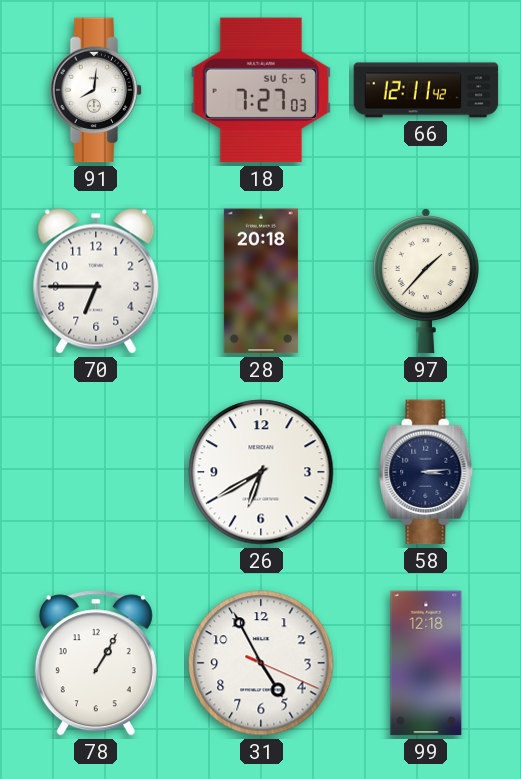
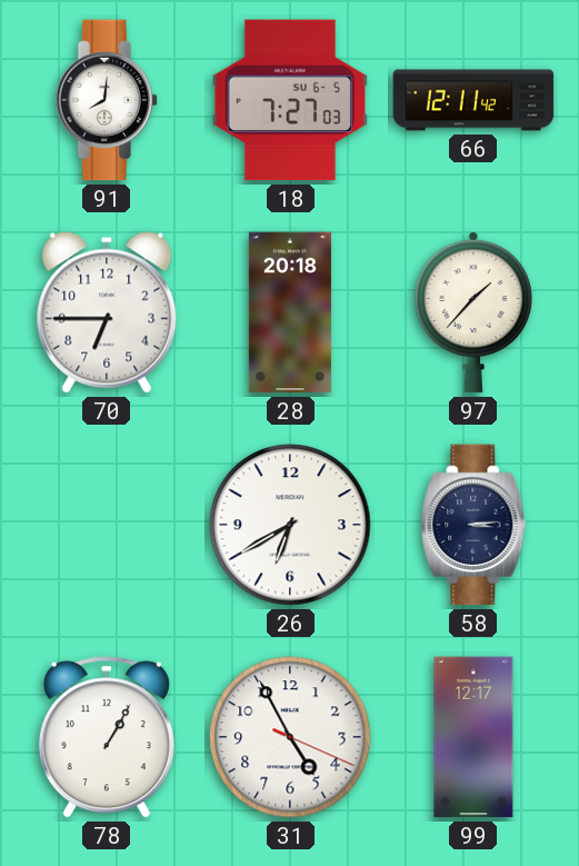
99: 12:18 -> 12:17 (473, 737)
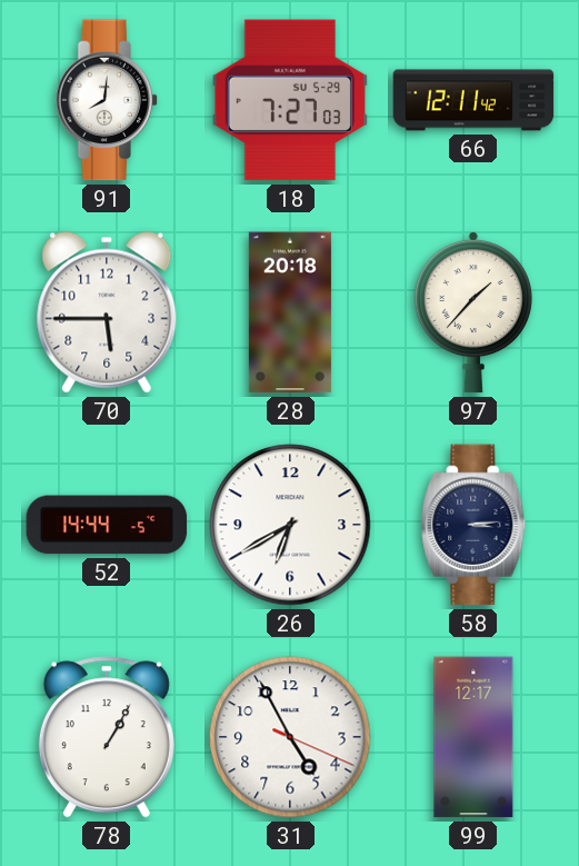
18 date: SU 6-5 -> SU 5-29 (290, 100)
70: 6:45 -> 5:45 (107, 312)
52: none -> 14:44 (107, 525)
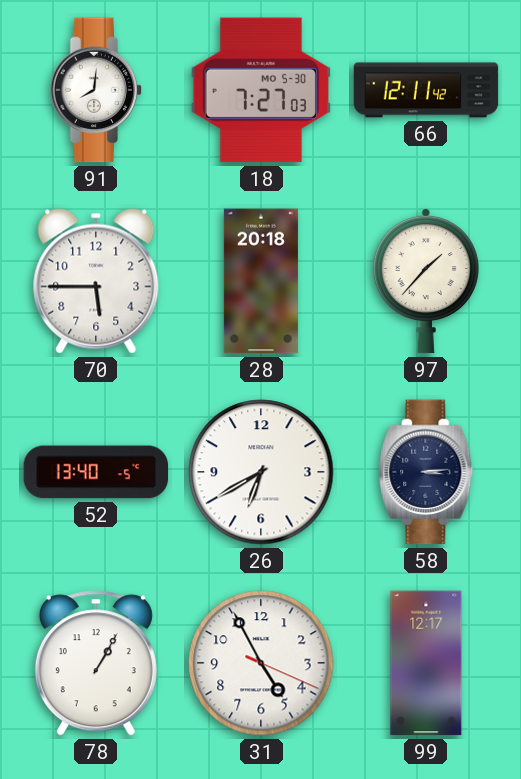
18 date: SU 5-29 -> MO 5-30 (261, 90)
52: 14:44 -> 13:40 (96, 472)
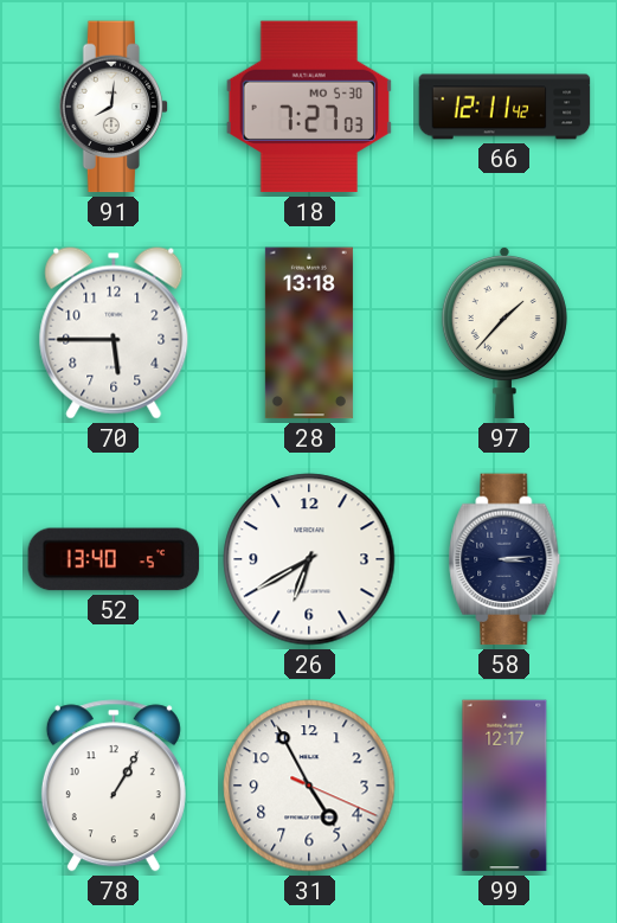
28: 20:18 -> 13:18 (309, 333)
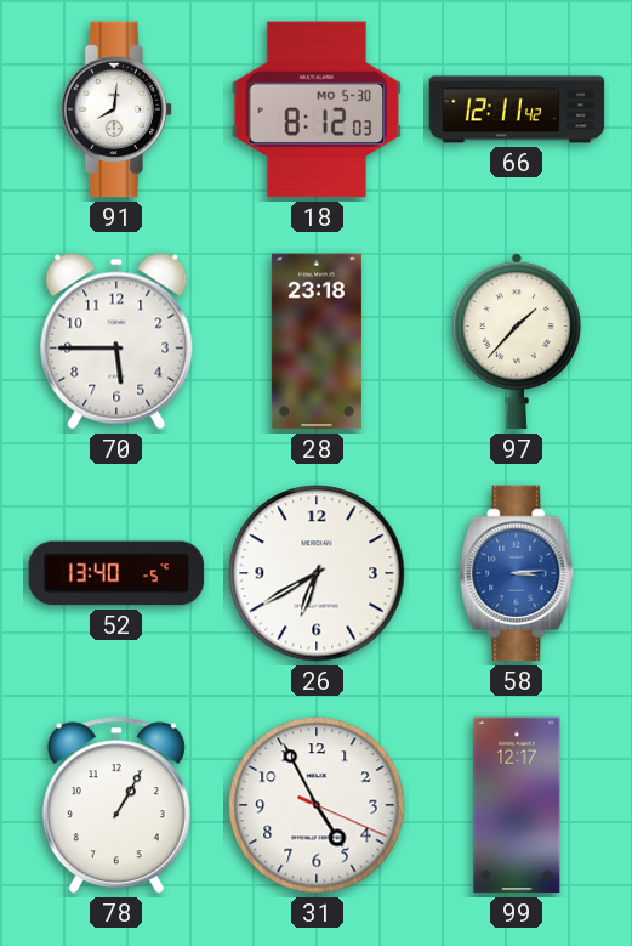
18: 7:27 -> 8:12 (317, 109)
28: 13:18 -> 23:18 (317, 341)
58 dial: navy -> blue (517, 573)
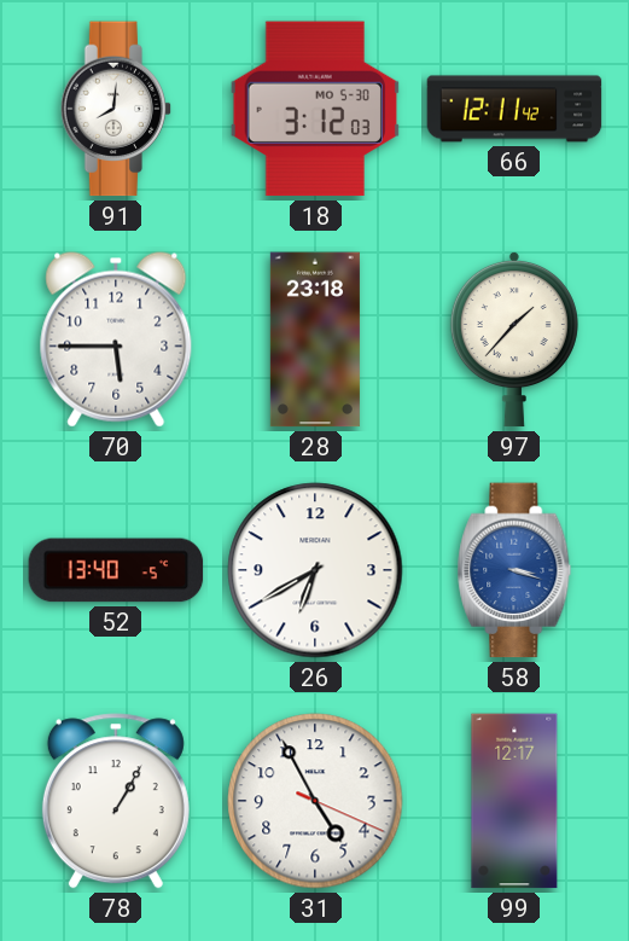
18: 8:12 -> 3:12 (315, 109)
58: 3:14 -> 3:18 (514, 570)
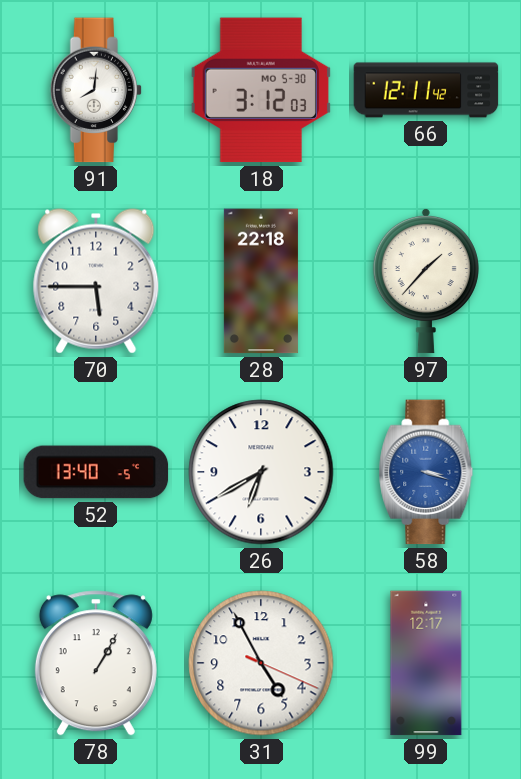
28: 23:18 -> 22:18 (261, 281)
